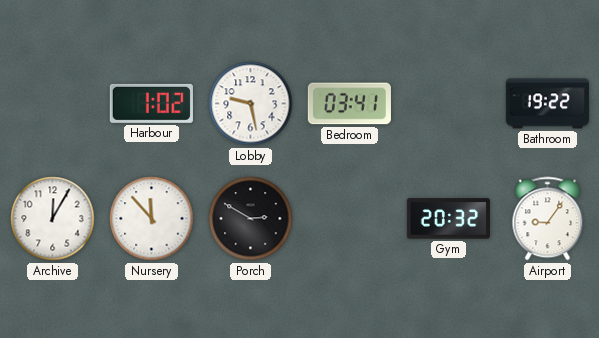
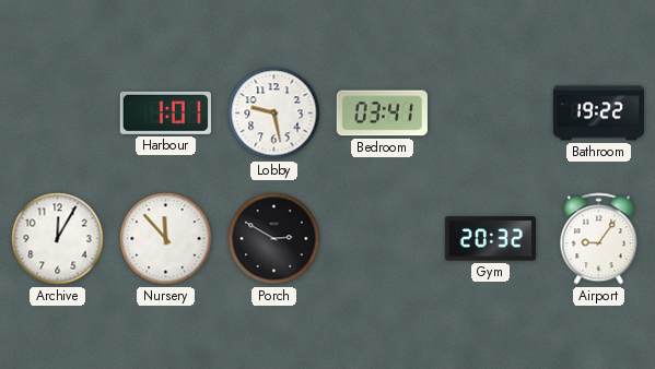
Harbour: 1:02 -> 1:01 (165, 112)
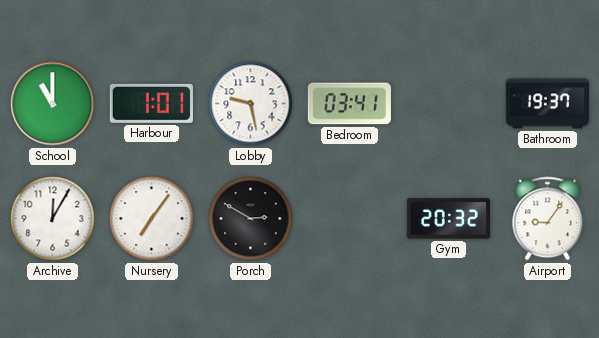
School: none -> 11:00 (53, 104)
Bathroom: 19:22 -> 19:37 (547, 104)
Nursery: 11:53 -> 7:06 (152, 219)
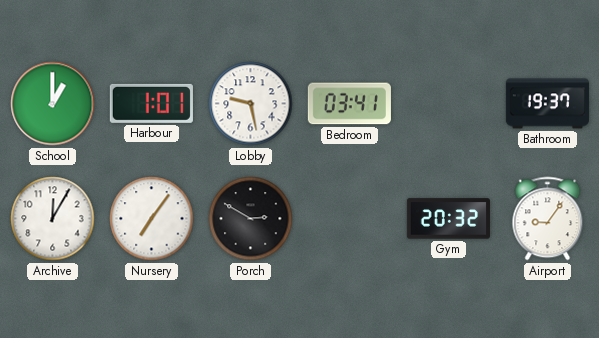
School: 11:00 -> 1:00 (53, 104)
